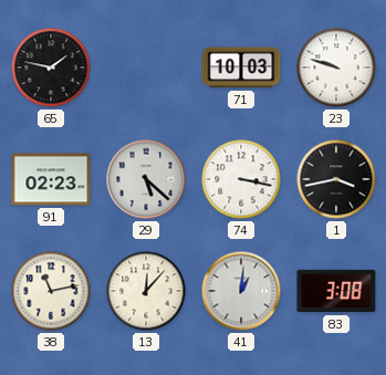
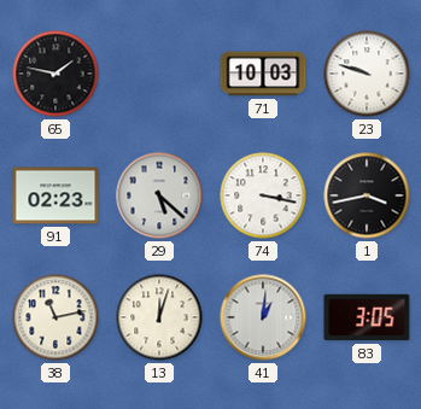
13: 12:07 -> 12:03 (159, 317)
83: 3:08 -> 3:05 (367, 317)
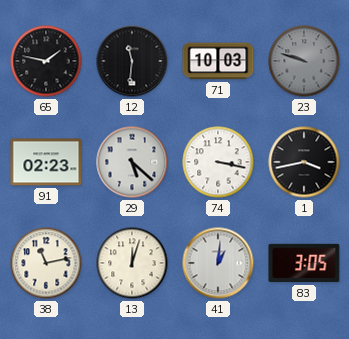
12: none -> 11:31 (132, 61)
23 dial: white -> grey (304, 61)
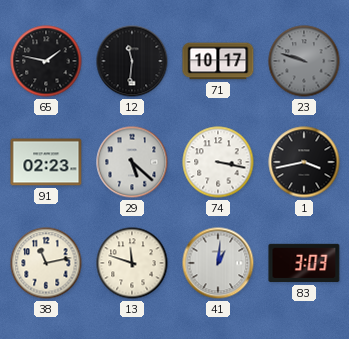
71: 10:03 -> 10:17 (218, 61)
13: 12:03 -> 11:48 (132, 263)
83: 3:05 -> 3:03 (304, 263)
